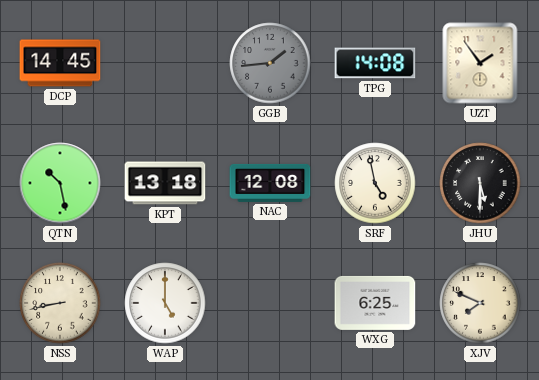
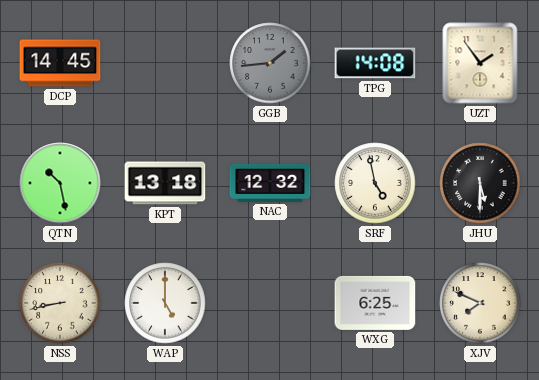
NAC: 12:08 -> 12:32 (270, 183)
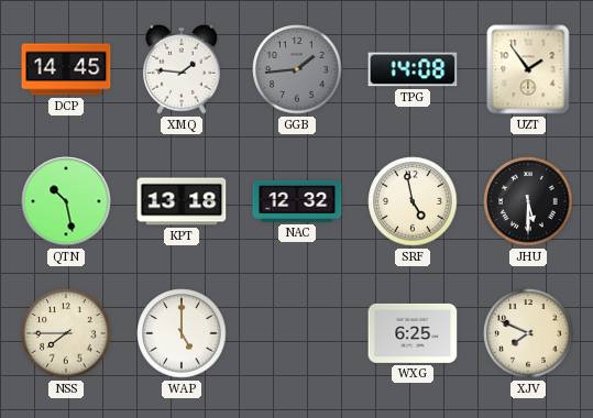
XMQ: none -> 1:46 (182, 69)
NSS: 8:43 -> 7:45 (66, 333)
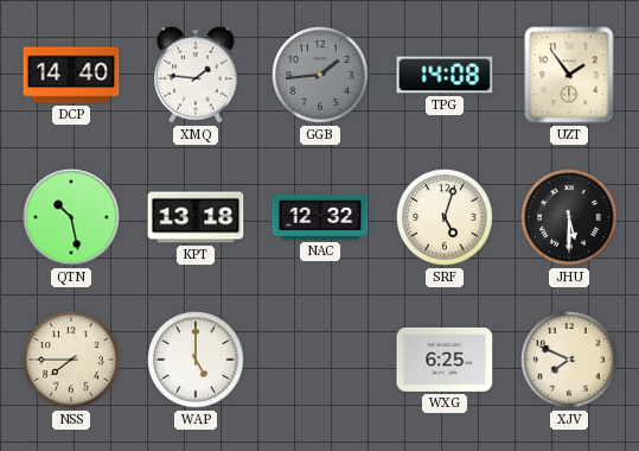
DCP: 14:45 -> 14:40 (71, 75)
SRF: 4:58 -> 5:03 (445, 217)
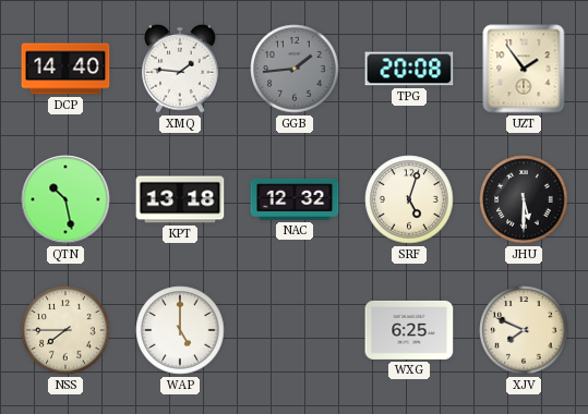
TPG: 14:08 -> 20:08 (409, 69)
